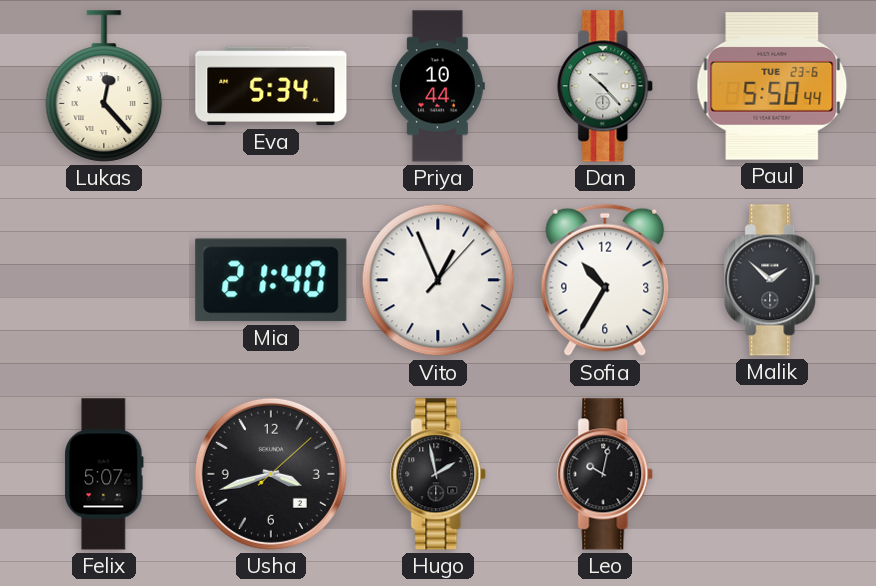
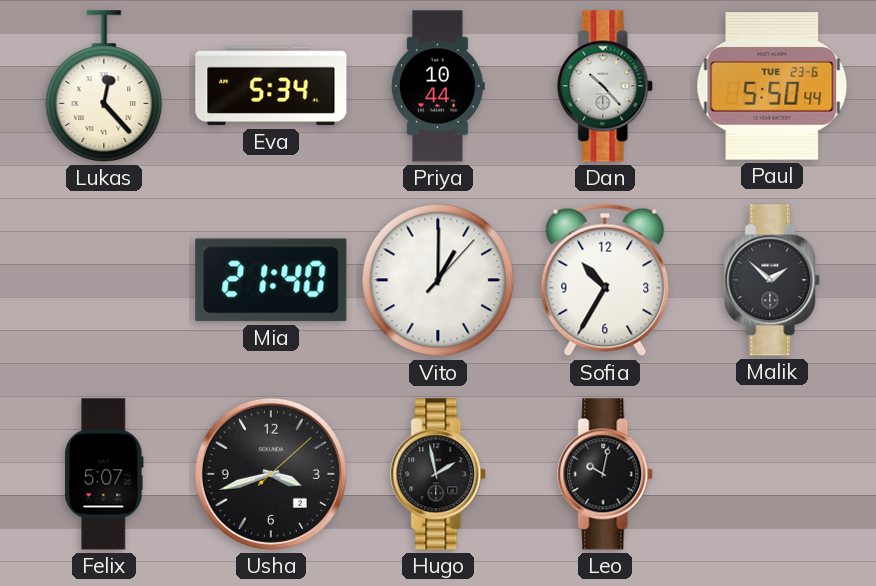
Vito: 12:56 -> 1:00 (438, 280)
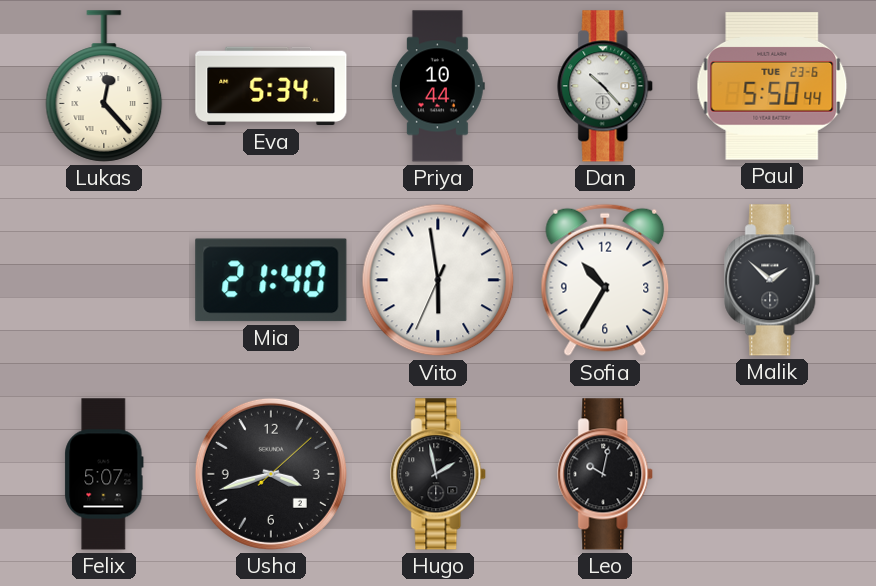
Vito: 1:00 -> 5:58 (438, 280)
